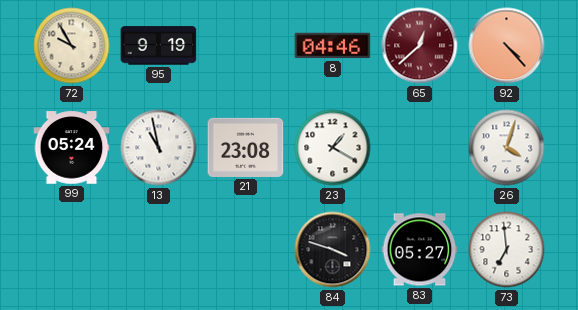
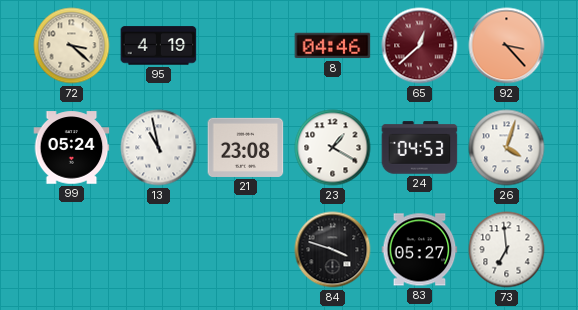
72: 9:55 -> 3:22 (72, 46)
95: 9:19 -> 4:19 (159, 46)
92: 4:23 -> 3:23 (507, 46)
24: none -> 04:53 (420, 148)
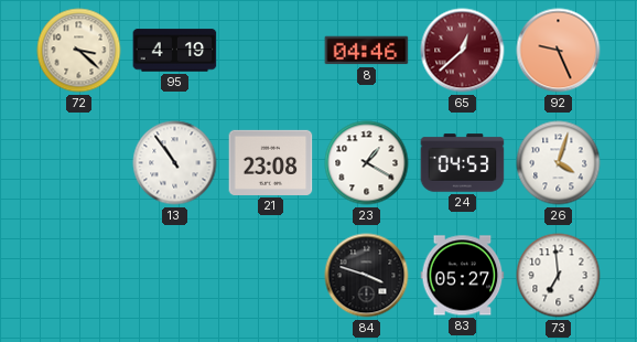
92: 3:23 -> 9:26 (559, 51)
99: 05:24 -> none (72, 148)
13: 10:58 -> 10:54 (175, 163)
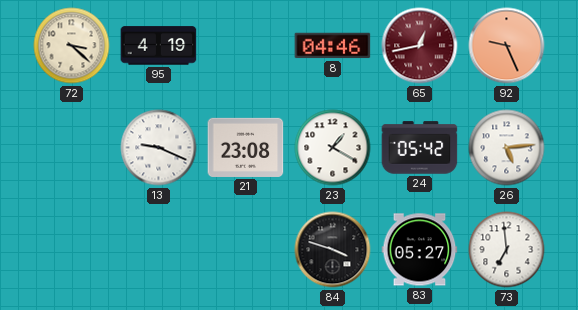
65: 12:38 -> 12:43 (420, 46)
13: 10:54 -> 9:19 (159, 148)
24: 04:53 -> 05:42 (420, 148)
26: 4:03 -> 5:14 (507, 148)
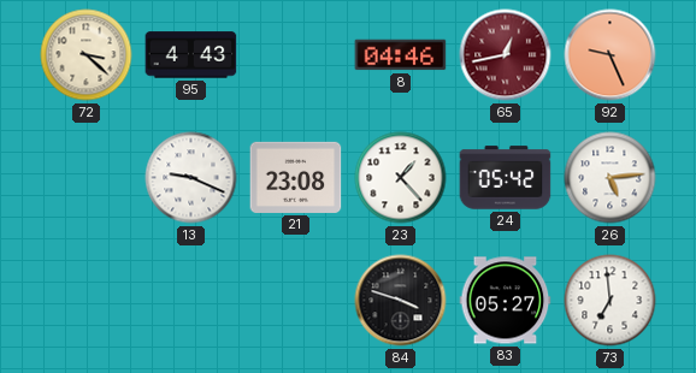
95: 4:19 -> 4:43 (191, 55)
23: 1:20 -> 1:23 (401, 178)
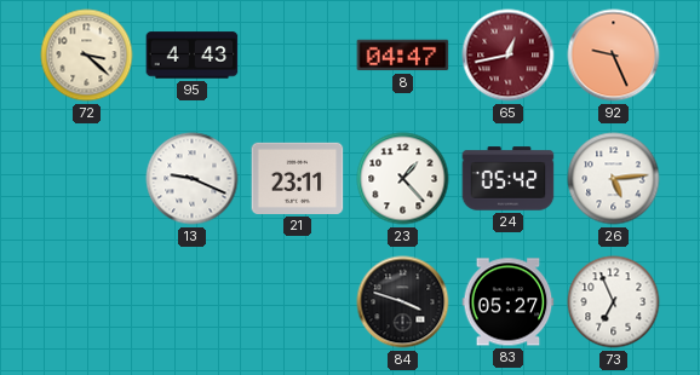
8: 04:46 -> 04:47 (403, 56)
21: 23:08 -> 23:11 (298, 178)
73: 6:59 -> 6:56 (614, 302)
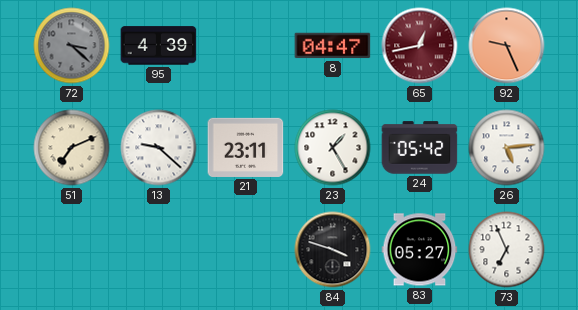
72 dial: cream -> grey (72, 46)
95: 4:43 -> 4:39 (159, 46)
51: none -> 7:11 (72, 148)
13: 9:19 -> 9:22 (159, 148)
23: 1:23 -> 1:25 (333, 148)
